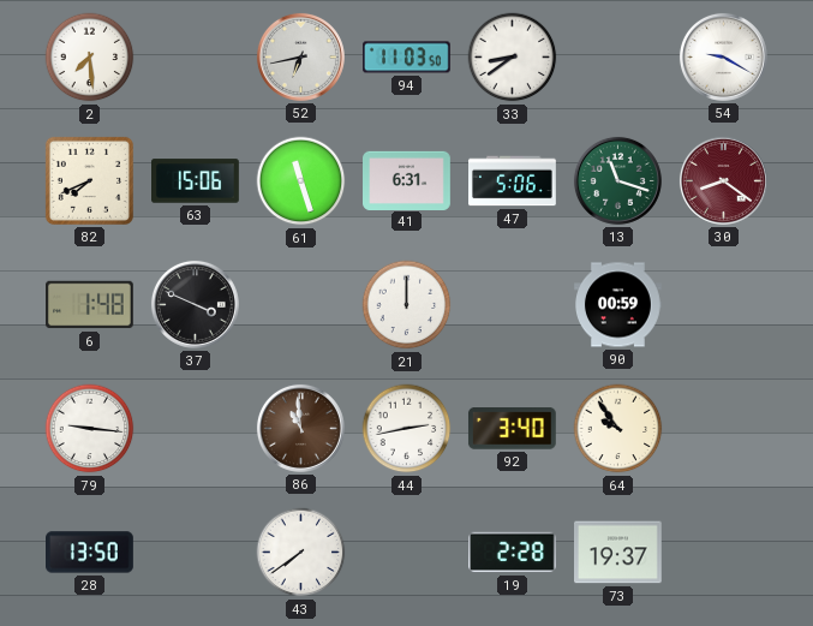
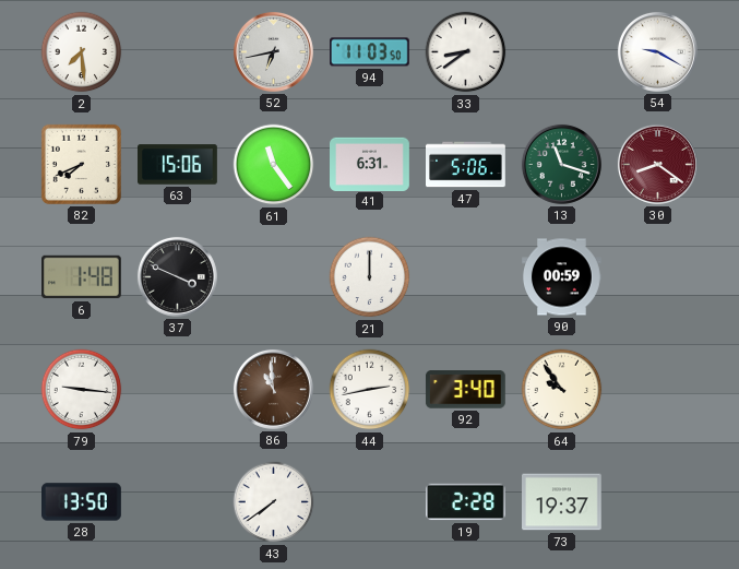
61: 11:27 -> 11:24 (274, 165)
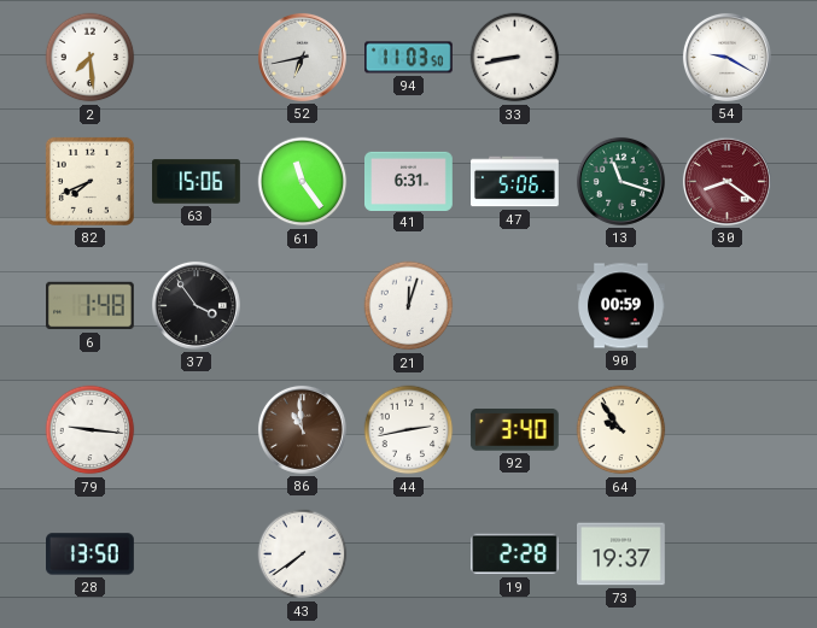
33: 8:39 -> 8:43 (515, 58)
37: 3:49 -> 3:54 (196, 305)
21: 12:00 -> 12:03 (409, 306)
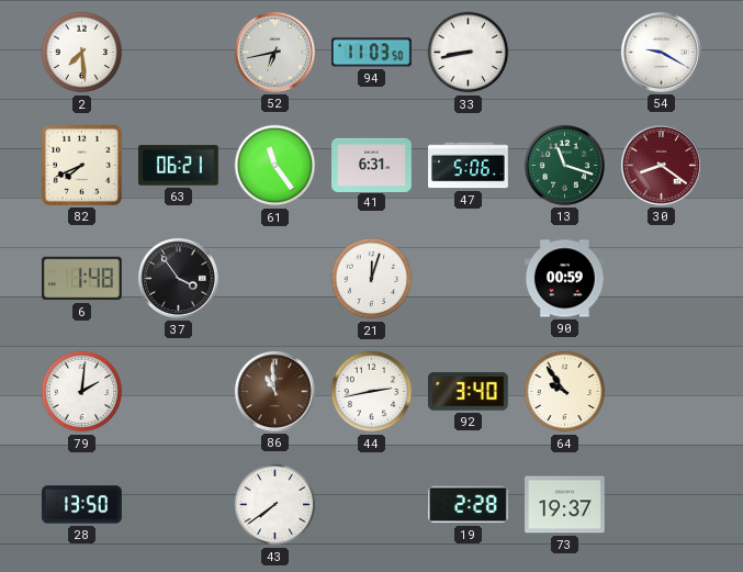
63: 15:06 -> 06:21 (179, 166)
79: 9:16 -> 2:01 (82, 392)
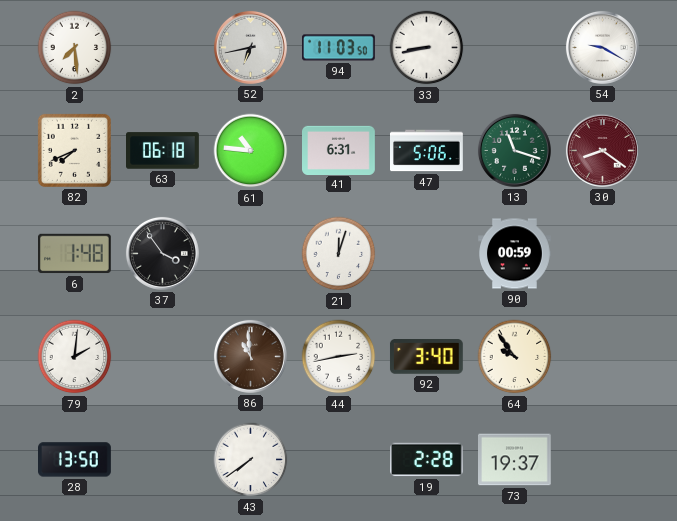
63: 06:21 -> 06:18 (163, 151)
61: 11:24 -> 10:46 (251, 151)
